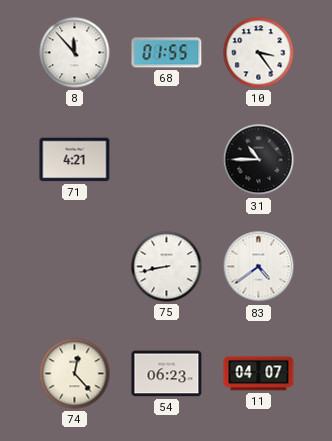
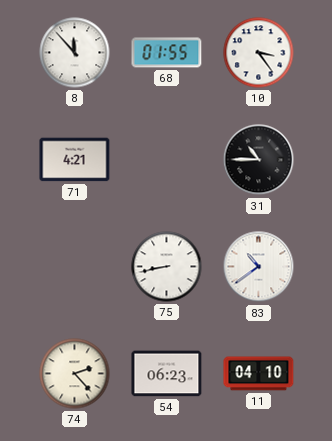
83: 4:39 -> 10:39 (259, 267)
74: 12:23 -> 2:23 (75, 374)
11: 04:07 -> 04:10 (259, 374)
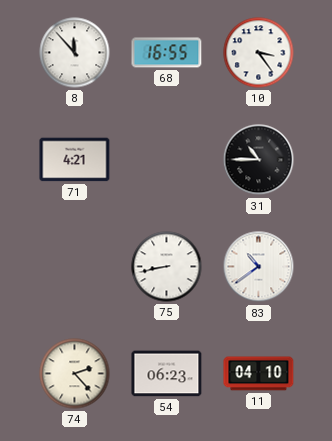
68: 01:55 -> 16:55 (167, 53)
